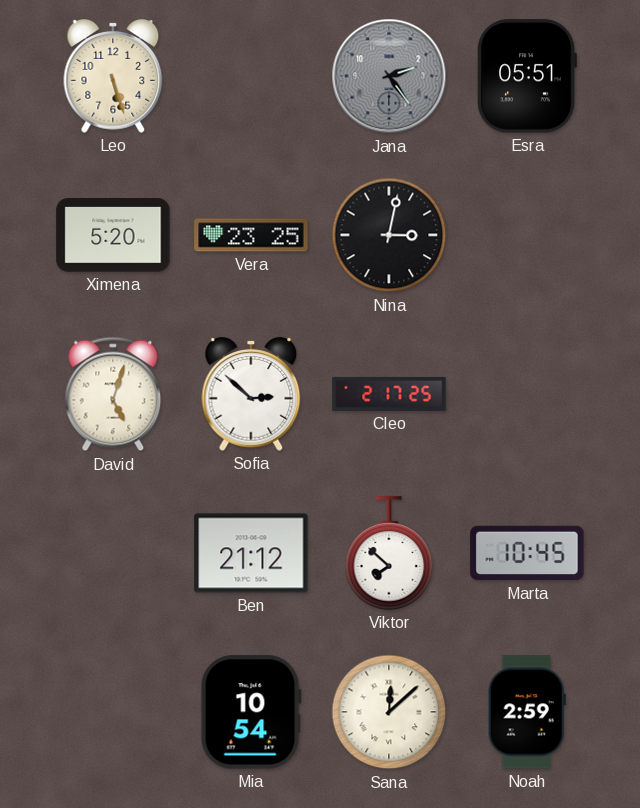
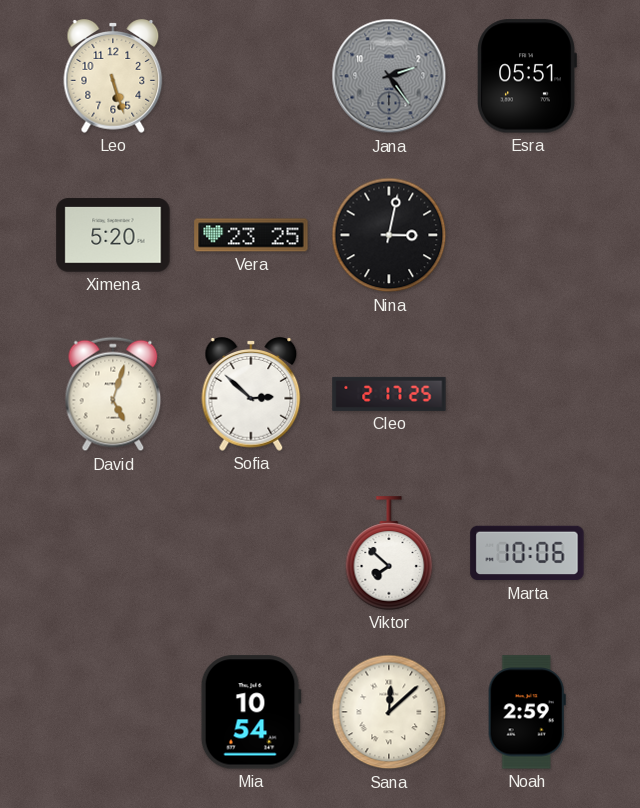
Ben: 21:12 -> none (251, 553)
Marta: 10:45 -> 10:06 (527, 553)
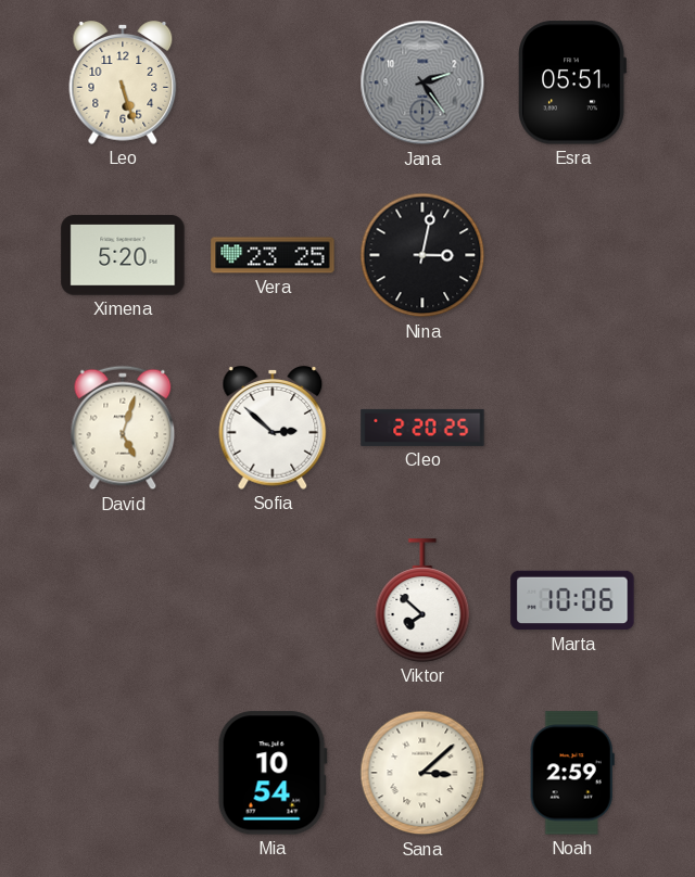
Cleo: 2:17 -> 2:20 (422, 428)
Sana: 12:08 -> 3:08 (422, 773)
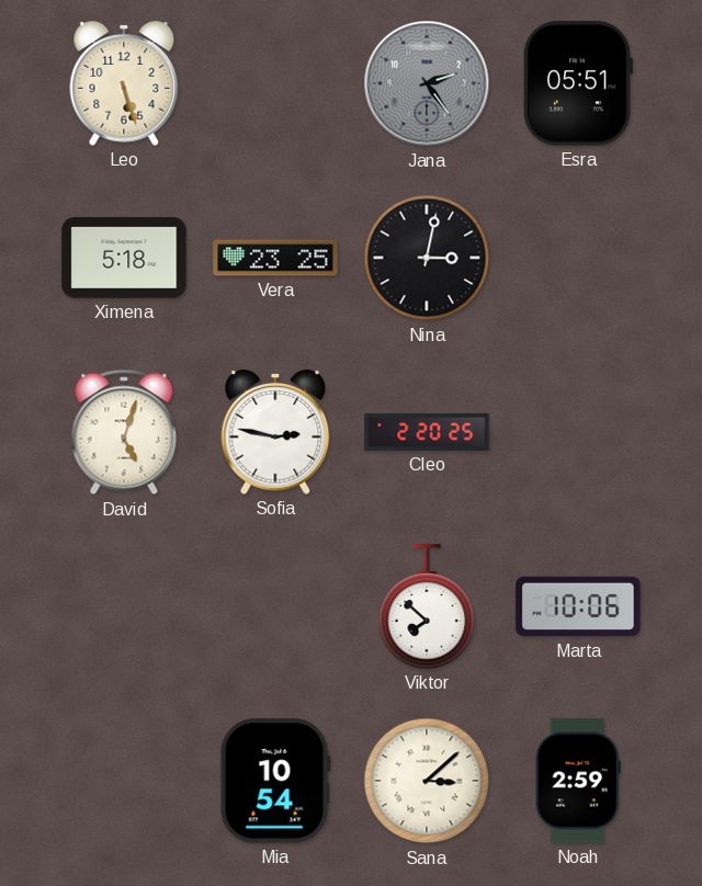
Ximena: 5:20 -> 5:18 (124, 258)
Sofia: 2:52 -> 2:47 (275, 433)
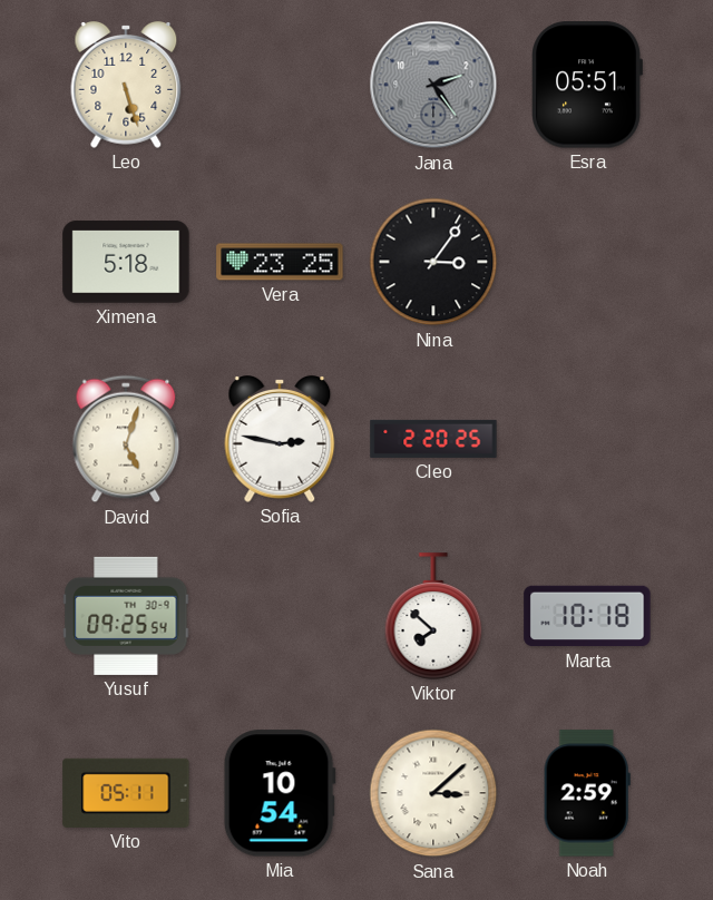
Nina: 3:02 -> 3:06 (433, 262)
Yusuf: none -> 09:25 (126, 616)
Marta: 10:06 -> 10:18 (587, 616)
Vito: none -> 05:11 (126, 793)
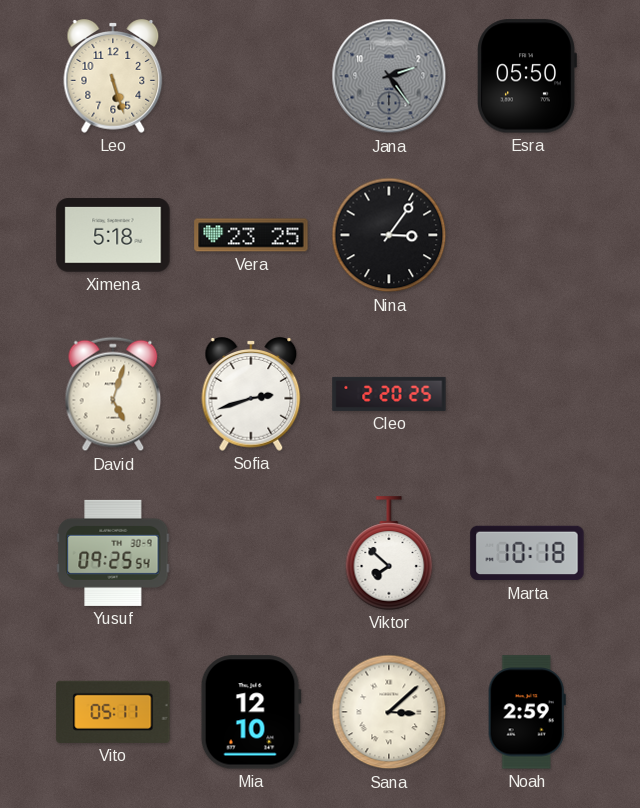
Esra: 05:51 -> 05:50 (527, 76)
Sofia: 2:47 -> 2:42 (251, 395)
Mia: 10:54 -> 12:10 (251, 712)
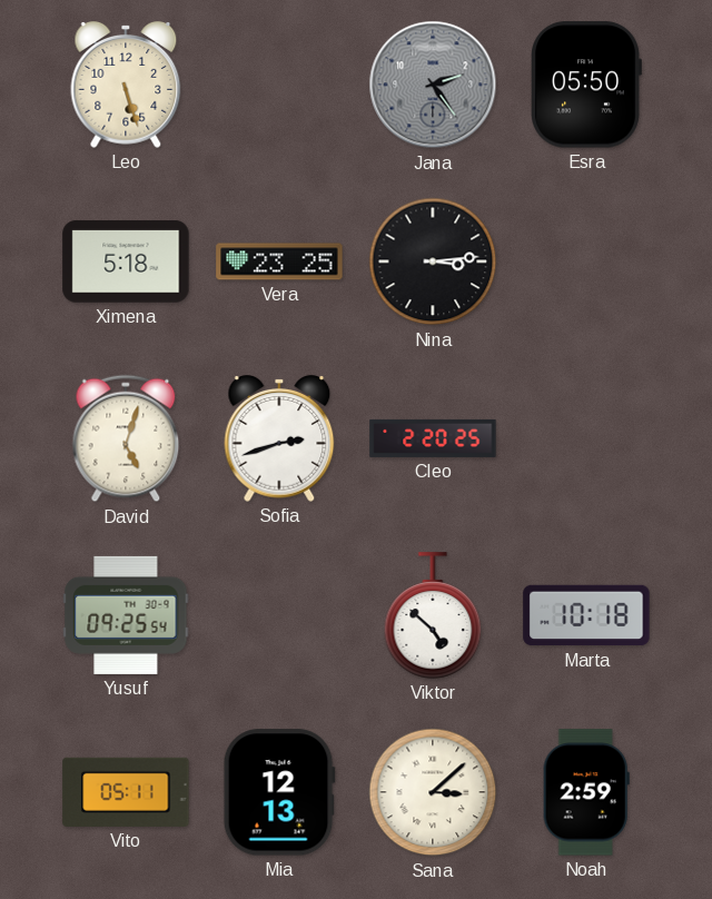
Nina: 3:06 -> 3:14 (433, 261)
Viktor: 7:52 -> 4:52 (433, 615)
Mia: 12:10 -> 12:13 (279, 792)
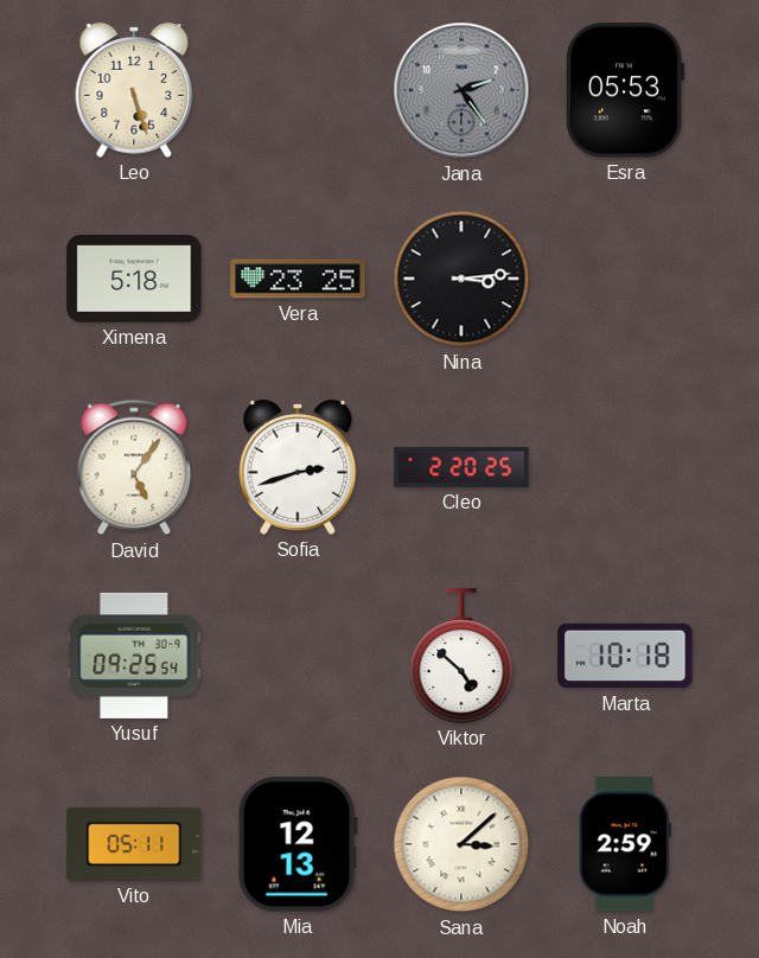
Esra: 05:50 -> 05:53 (625, 90)
David: 5:03 -> 5:06 (134, 467)
